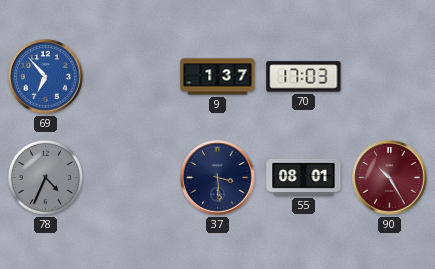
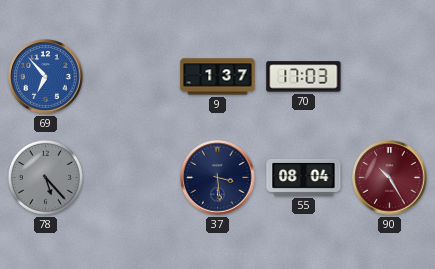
78: 4:34 -> 5:23 (45, 177)
55: 08:01 -> 08:04 (304, 177)
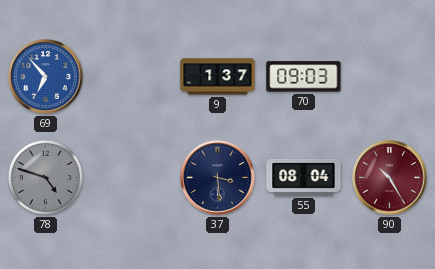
70: 17:03 -> 09:03 (304, 77)
78: 5:23 -> 4:48 (45, 177)
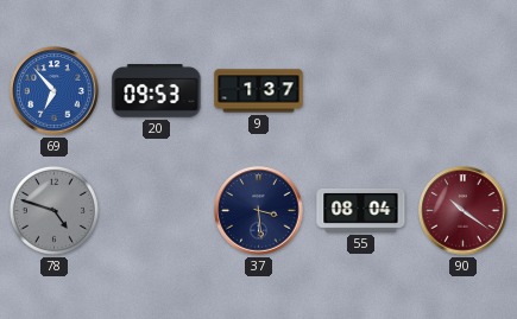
20: none -> 09:53 (157, 91)
70: 09:03 -> none (304, 77)
90: 10:25 -> 10:21 (464, 211)
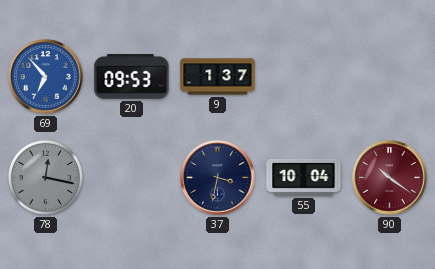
78: 4:48 -> 12:17 (45, 177)
37: 3:29 -> 3:32 (218, 178)
55: 08:04 -> 10:04 (304, 177)
